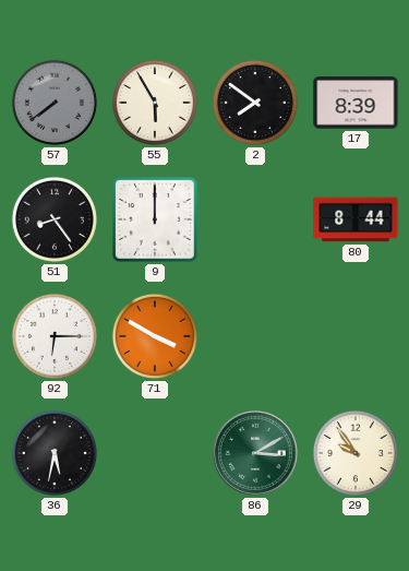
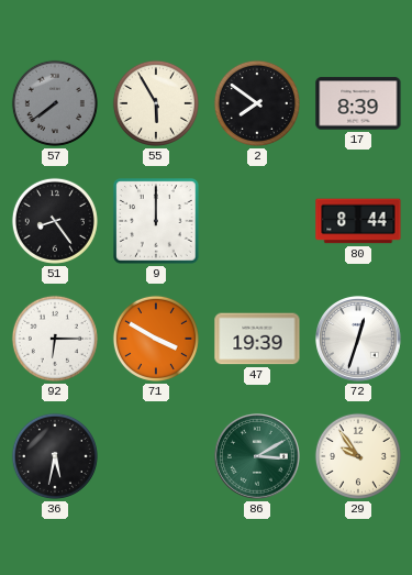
47: none -> 19:39 (257, 339)
72: none -> 12:33 (359, 340)
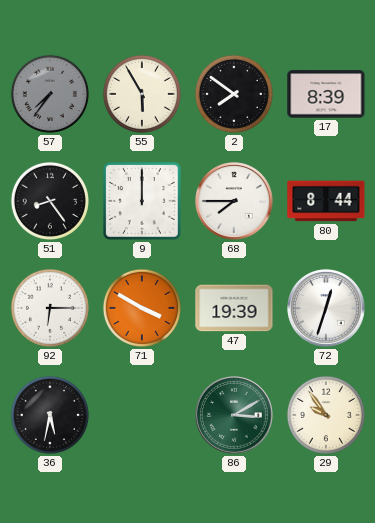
57: 7:39 -> 7:36 (50, 94)
68: none -> 7:45 (235, 202)
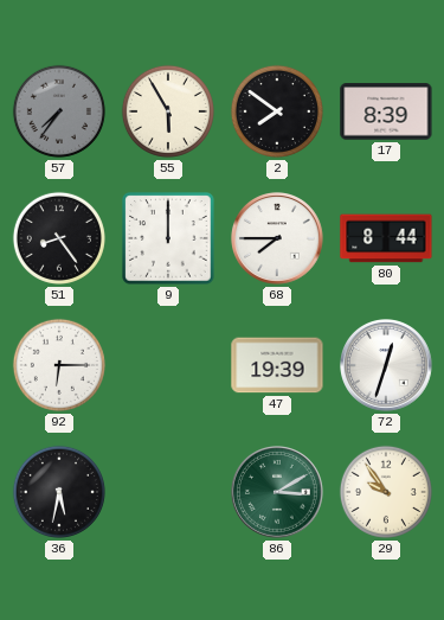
71: 3:50 -> none (142, 308)
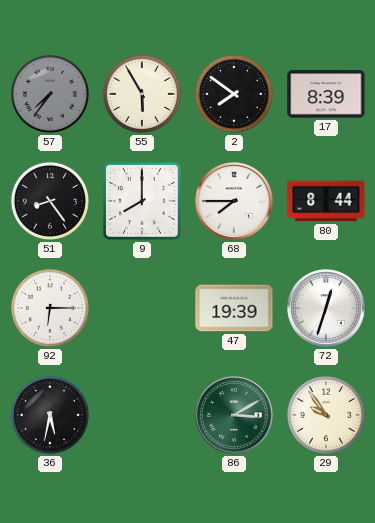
9: 12:00 -> 8:00 (142, 201)
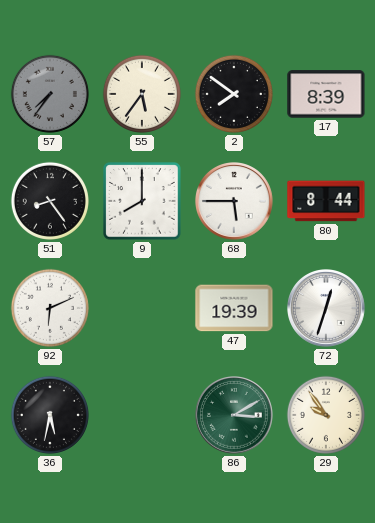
55: 5:55 -> 5:36 (142, 94)
68: 7:45 -> 5:45 (235, 202)
92: 6:15 -> 6:11 (50, 308)
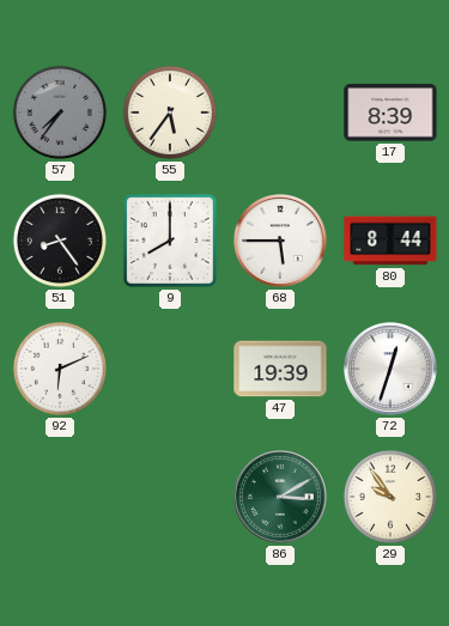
2: 7:51 -> none (234, 94)
36: 5:32 -> none (50, 415)
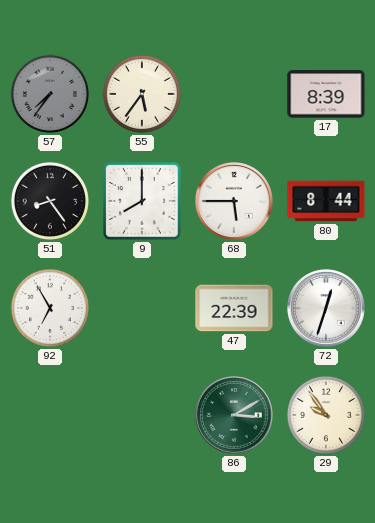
92: 6:11 -> 6:55 (50, 308)
47: 19:39 -> 22:39 (234, 308)
